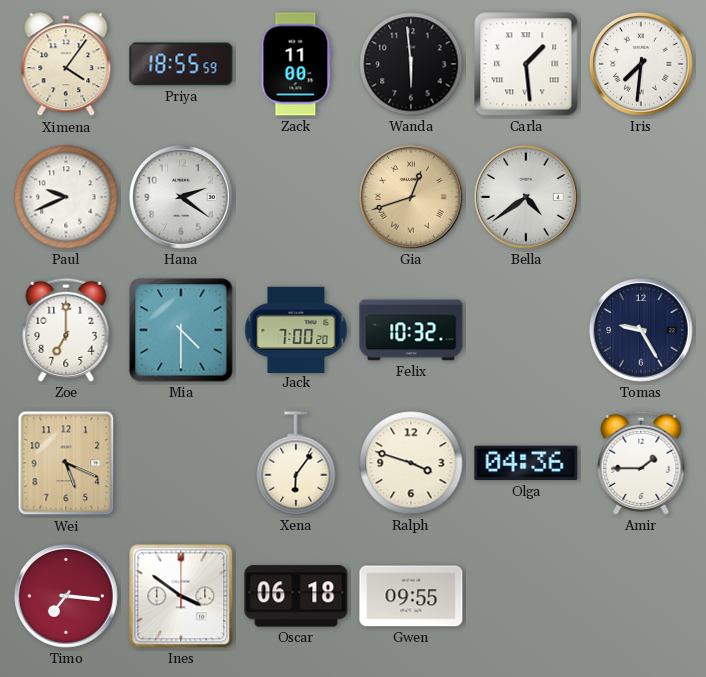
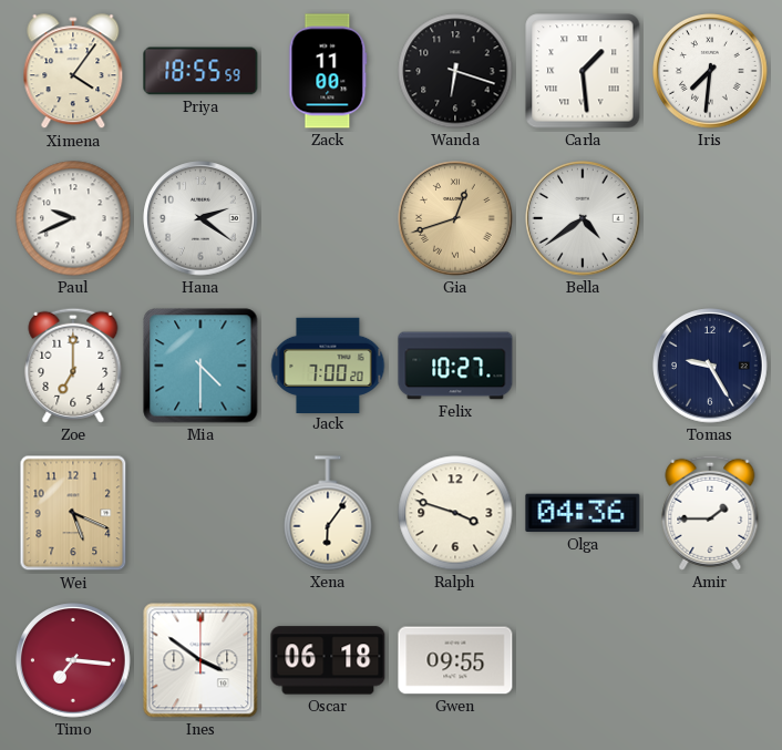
Wanda: 5:59 -> 6:18 (455, 71)
Felix: 10:32 -> 10:27 (455, 366)
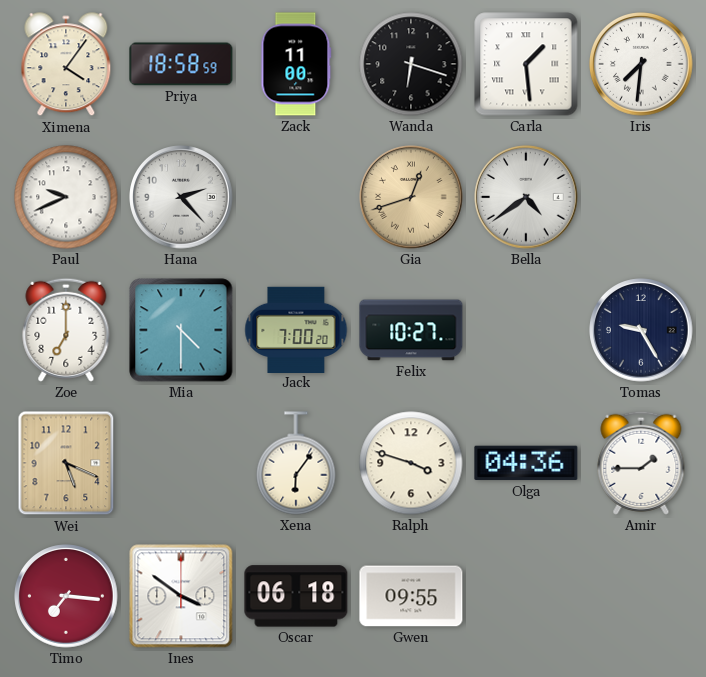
Priya: 18:55 -> 18:58 (181, 64)
Hana: 2:21 -> 2:23 (181, 197)
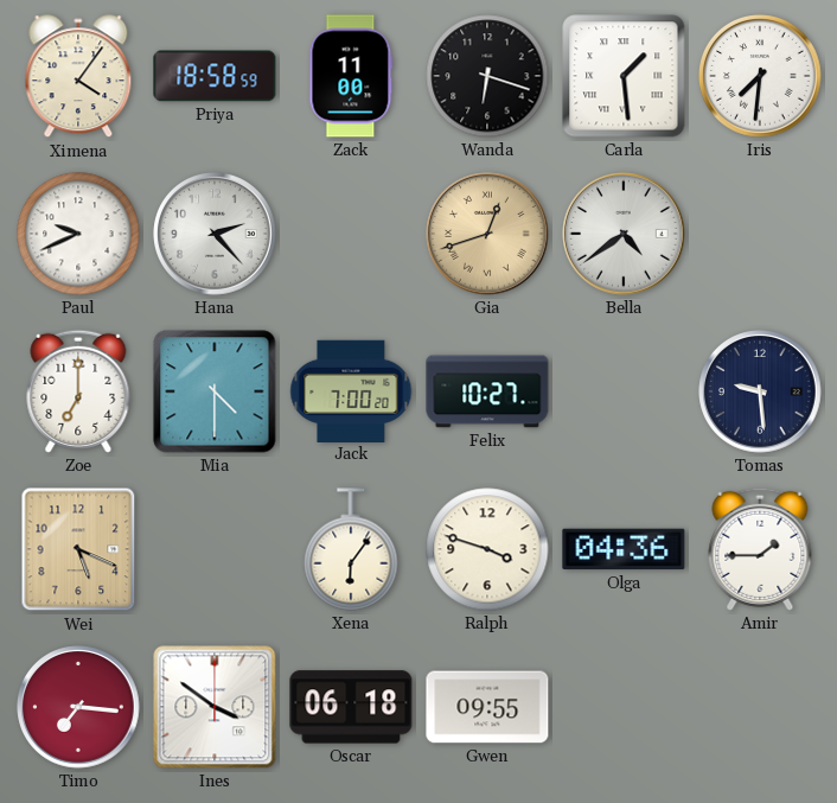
Tomas: 9:25 -> 9:29 (760, 391)
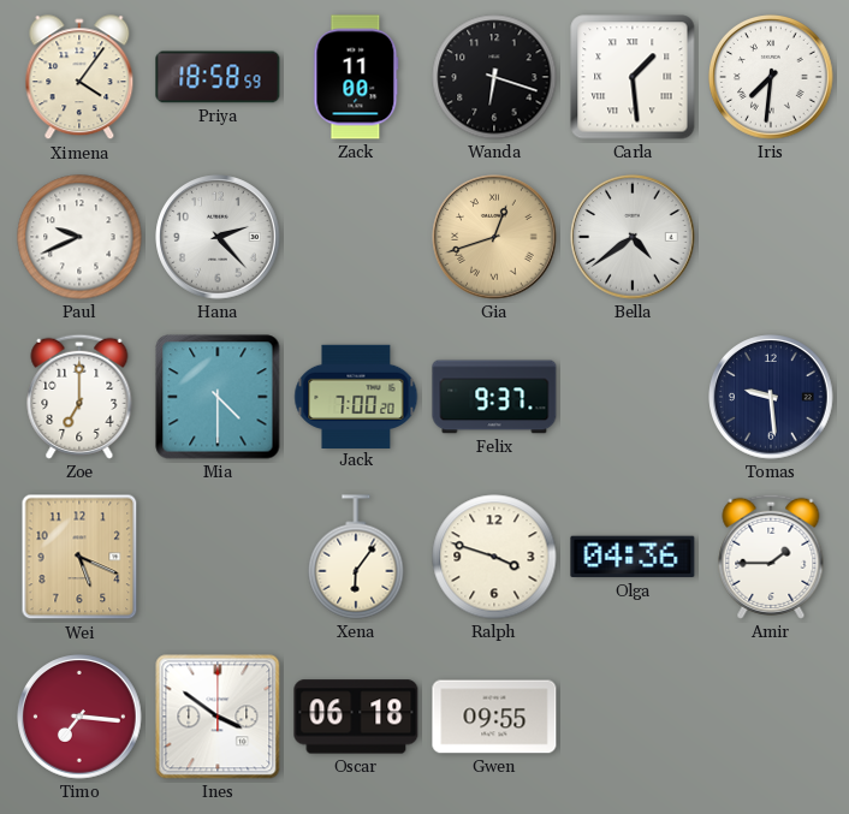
Felix: 10:27 -> 9:37 (494, 397)
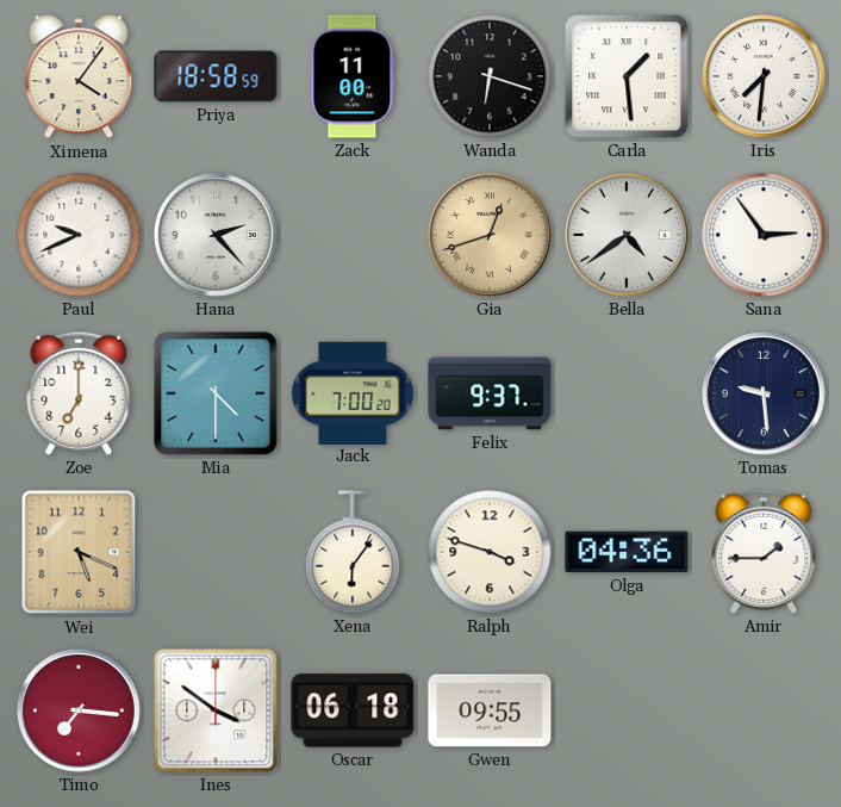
Sana: none -> 2:54 (764, 235)
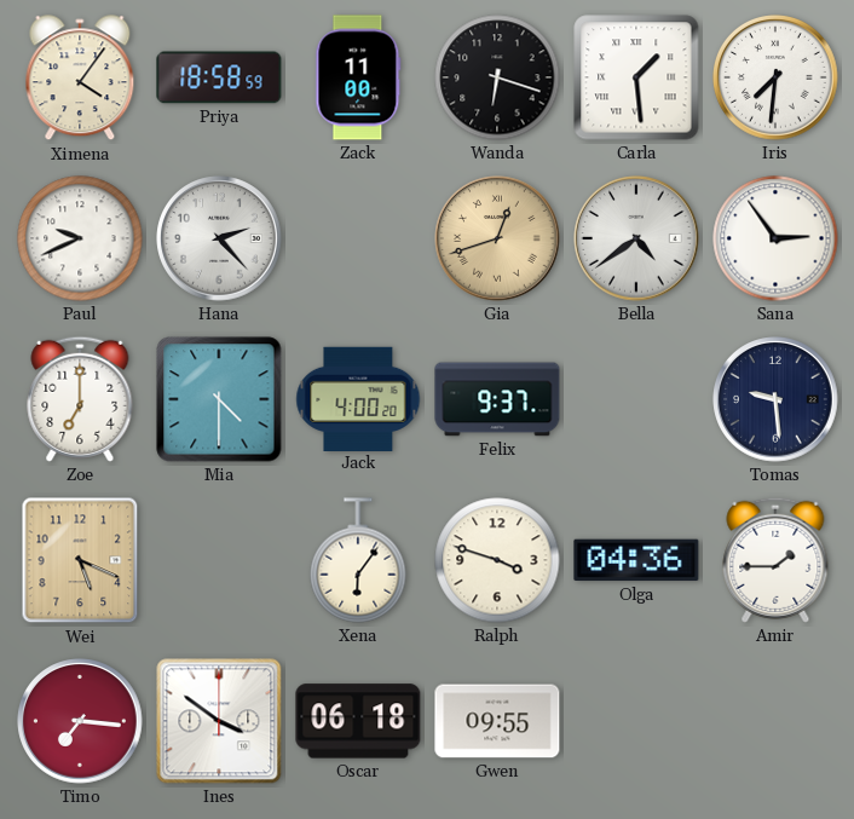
Jack: 7:00 -> 4:00 (358, 398)
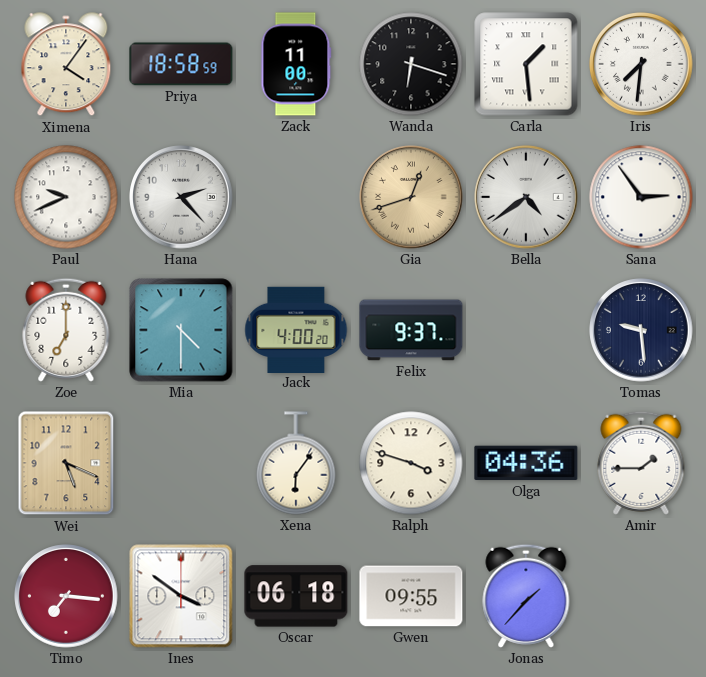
Jonas: none -> 1:37 (526, 596)
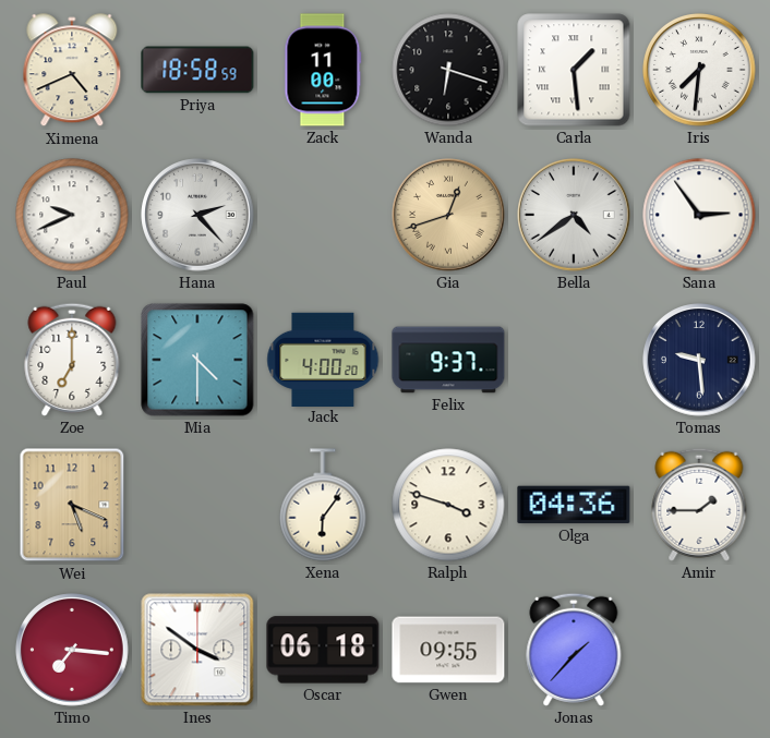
Ximena: 4:06 -> 4:41 (72, 71)
